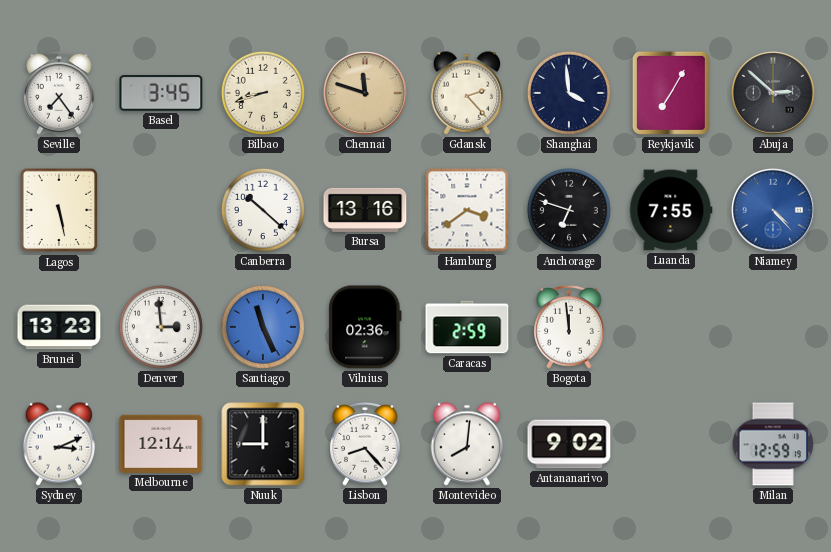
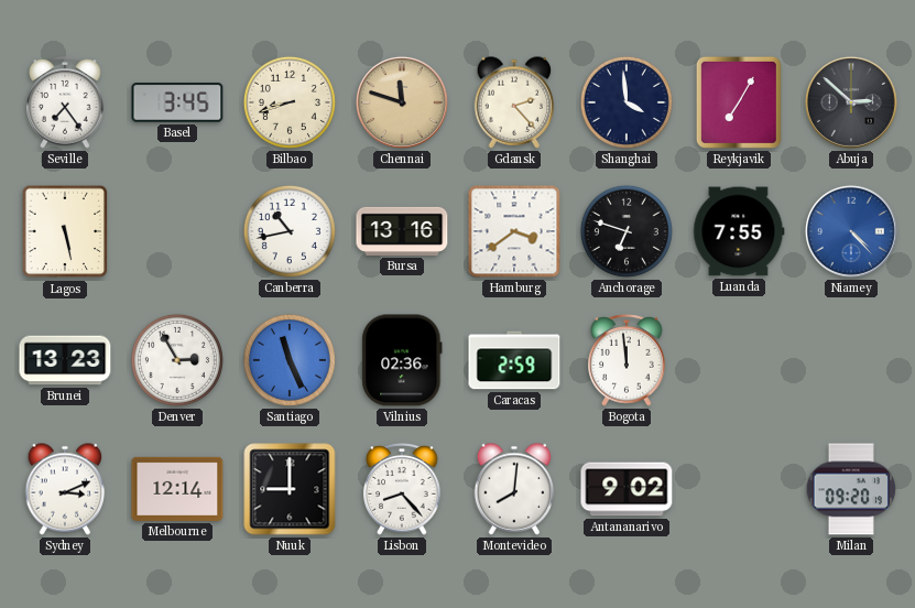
Canberra: 10:22 -> 10:43 (290, 231)
Denver: 2:59 -> 2:55 (177, 360)
Milan: 12:59 -> 09:20 (851, 489)
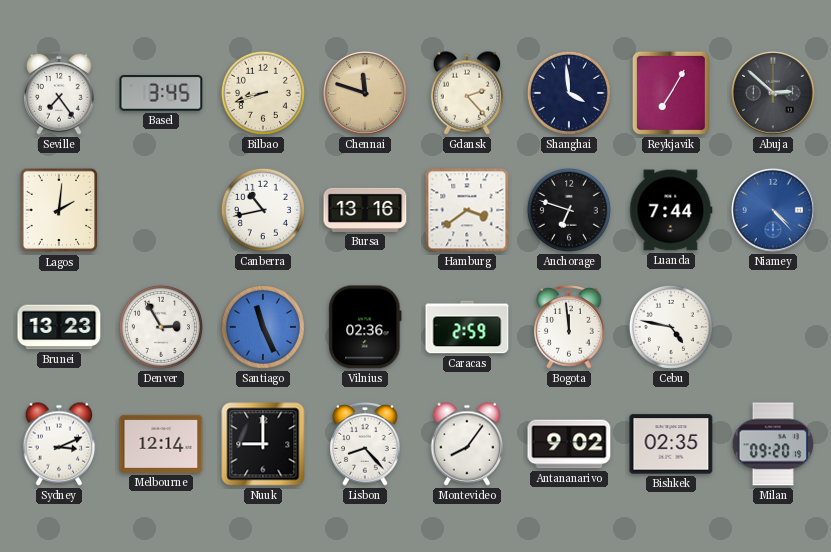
Lagos: 5:28 -> 2:01 (59, 210)
Luanda: 7:55 -> 7:44 (671, 210)
Cebu: none -> 4:47 (671, 327)
Montevideo: 8:01 -> 8:06 (467, 444)
Bishkek: none -> 02:35 (671, 444)
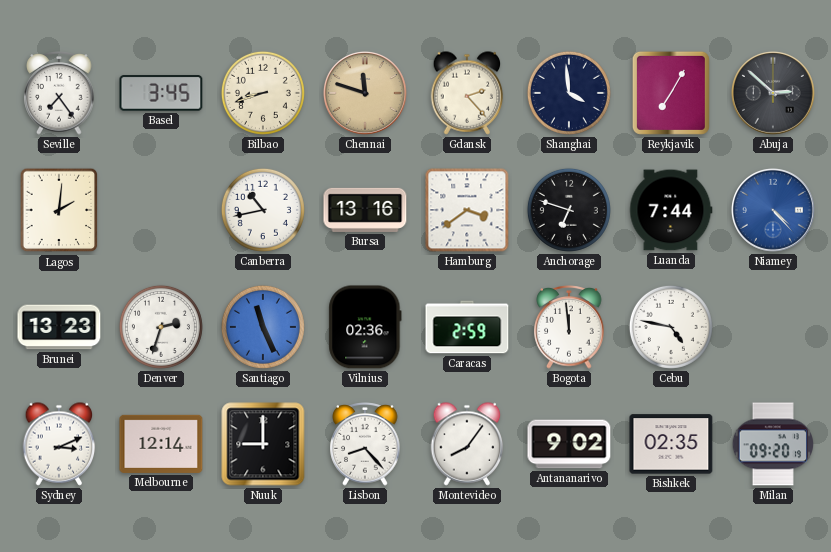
Denver: 2:55 -> 2:33 (161, 327)
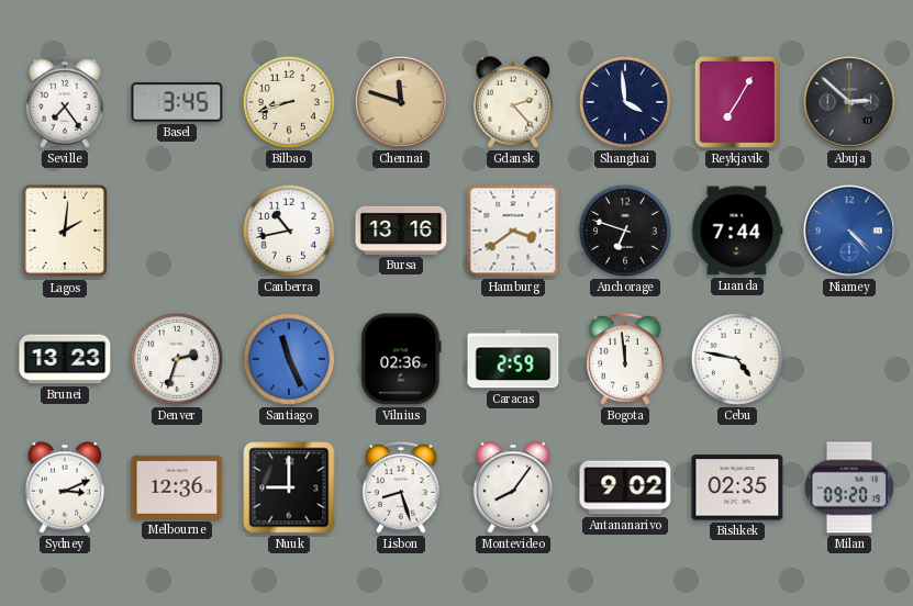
Melbourne: 12:14 -> 12:36 (177, 487)
Lisbon: 8:23 -> 8:27 (401, 487)
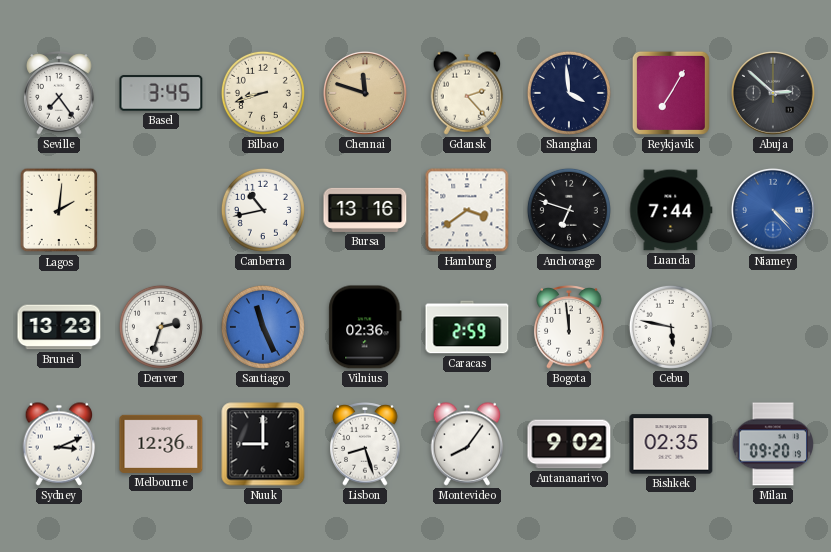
Cebu: 4:47 -> 5:47 (671, 327)
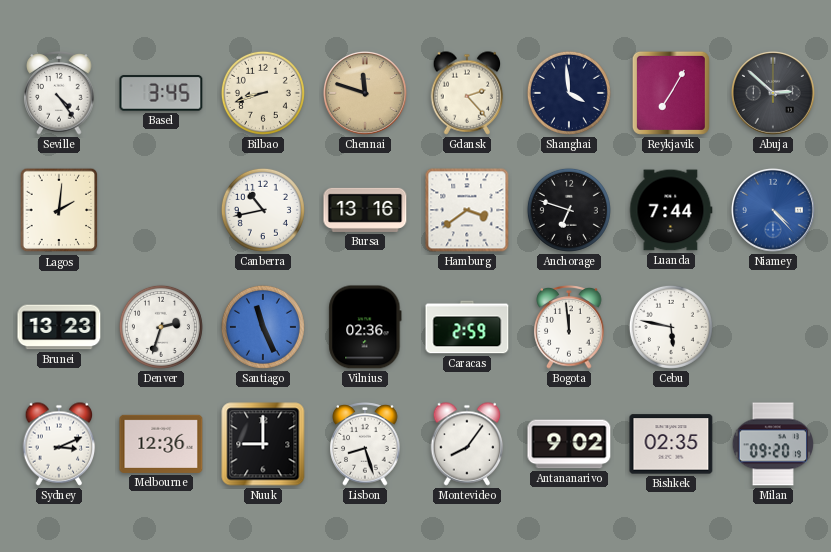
Seville: 7:24 -> 4:24 (59, 93)
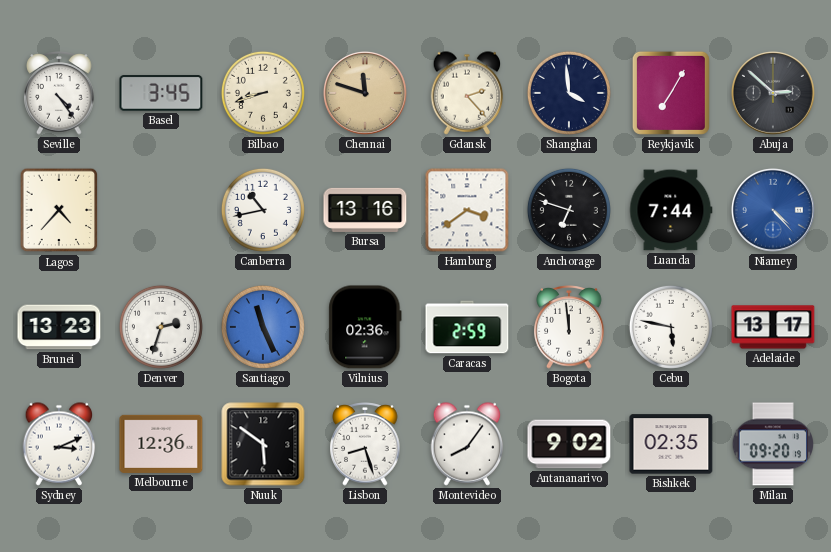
Lagos: 2:01 -> 4:37 (59, 210)
Adelaide: none -> 13:17 (773, 327)
Nuuk: 9:00 -> 5:51 (263, 444)
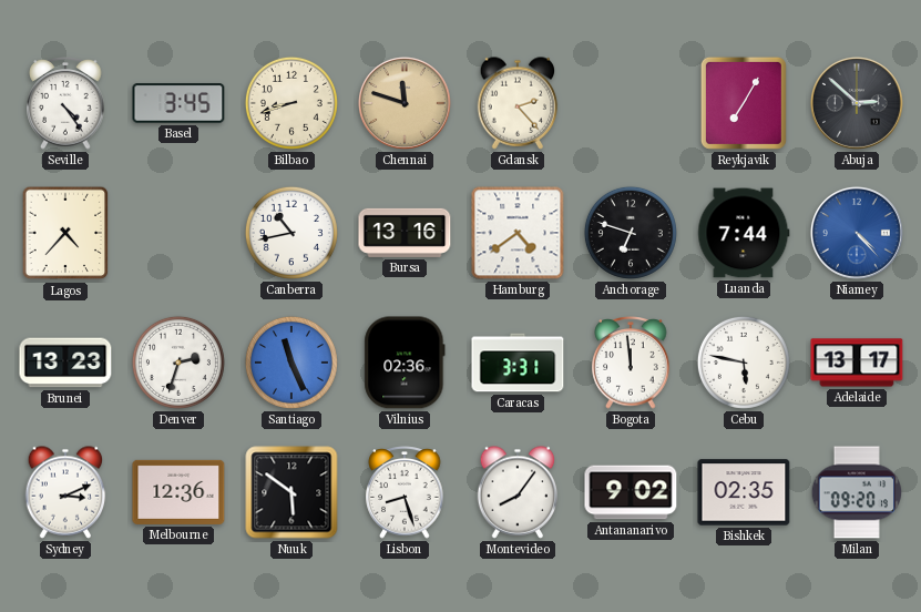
Shanghai: 3:59 -> none (569, 93)
Hamburg: 3:39 -> 4:39 (518, 233)
Caracas: 2:59 -> 3:31 (518, 363)
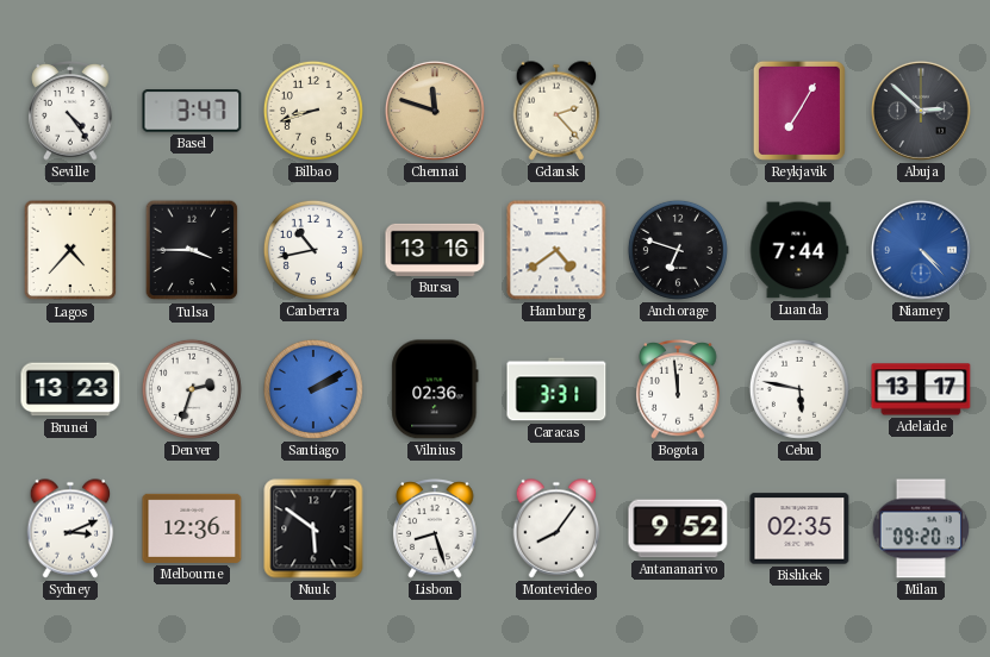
Basel: 3:45 -> 3:47 (192, 111)
Tulsa: none -> 3:45 (192, 250)
Santiago: 11:26 -> 2:10 (313, 389)
Antananarivo: 9:02 -> 9:52 (678, 528)
